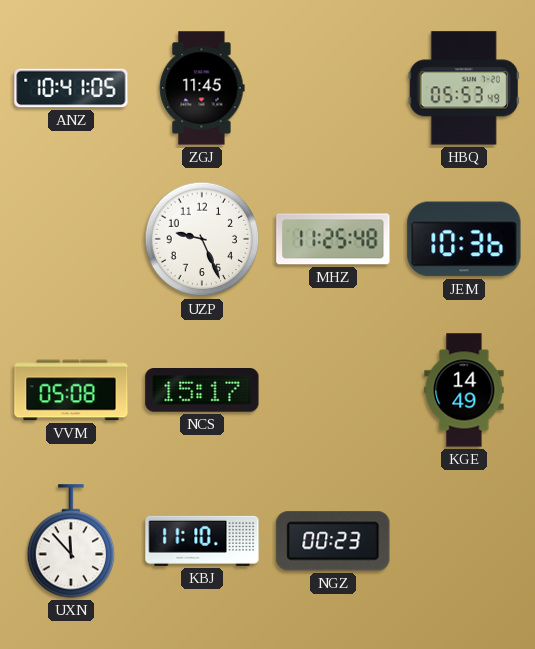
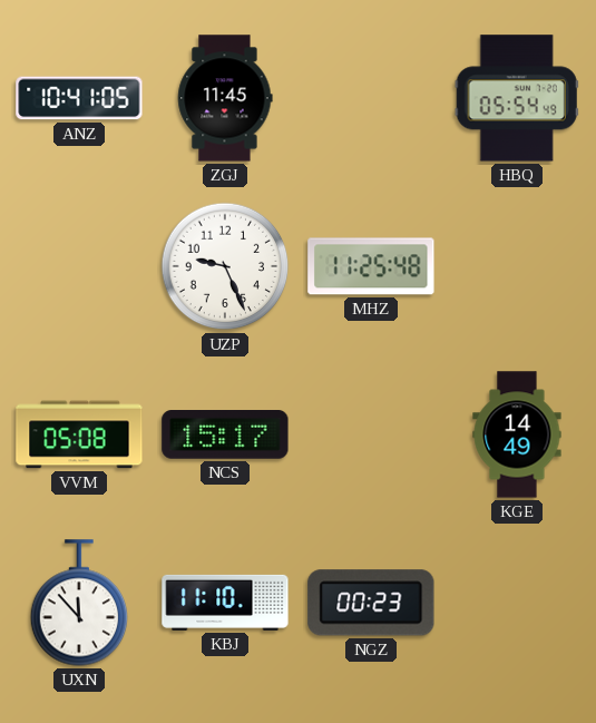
HBQ: 05:53 -> 05:54 (517, 98)
JEM: 10:36 -> none (464, 239)
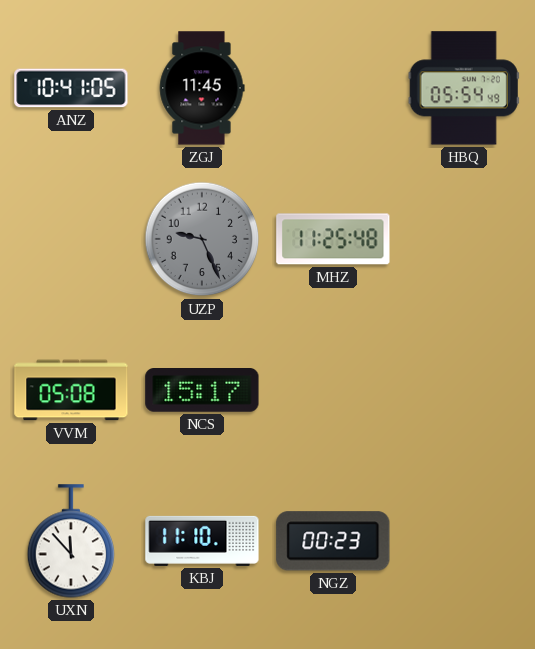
UZP dial: white -> grey (202, 239)
KGE: 14:49 -> none (517, 434)
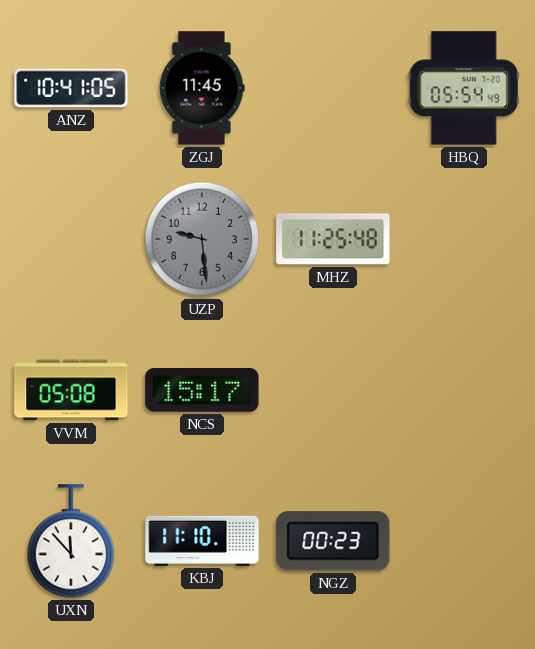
UZP: 9:26 -> 9:29 (202, 239)
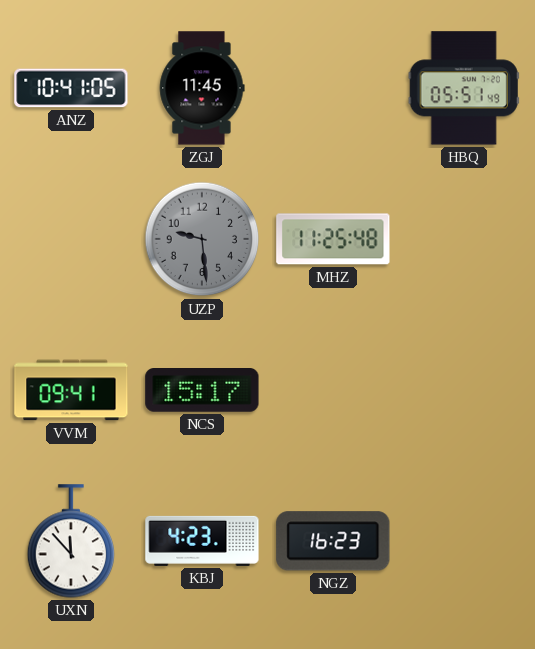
HBQ: 05:54 -> 05:51 (464, 88)
VVM: 05:08 -> 09:41 (71, 390)
KBJ: 11:10 -> 4:23 (202, 541)
NGZ: 00:23 -> 16:23 (333, 541)
